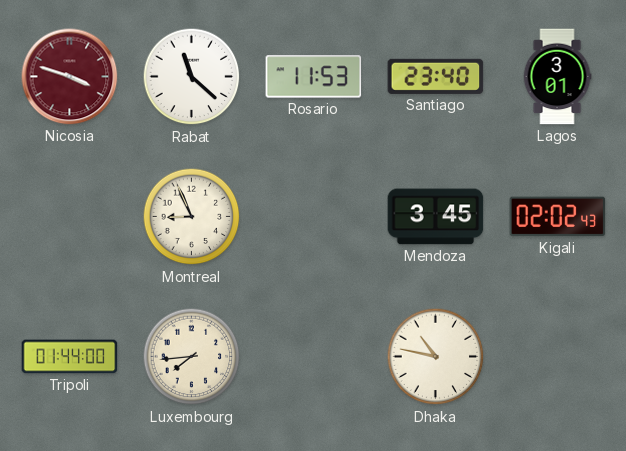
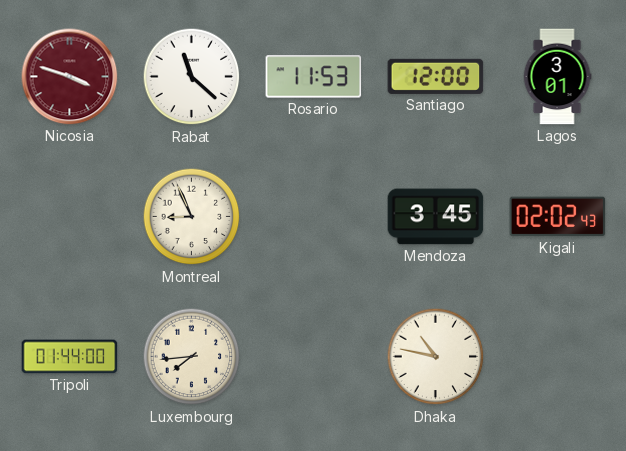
Santiago: 23:40 -> 12:00 (436, 76)
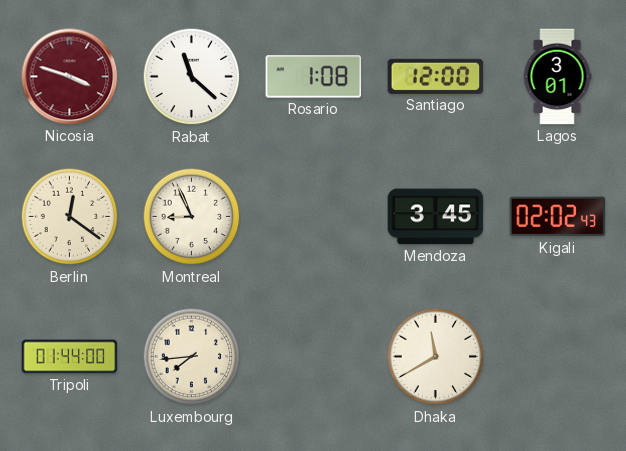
Rosario: 11:53 -> 1:08 (314, 77)
Berlin: none -> 12:21 (70, 217)
Dhaka: 10:47 -> 11:40 (436, 357)
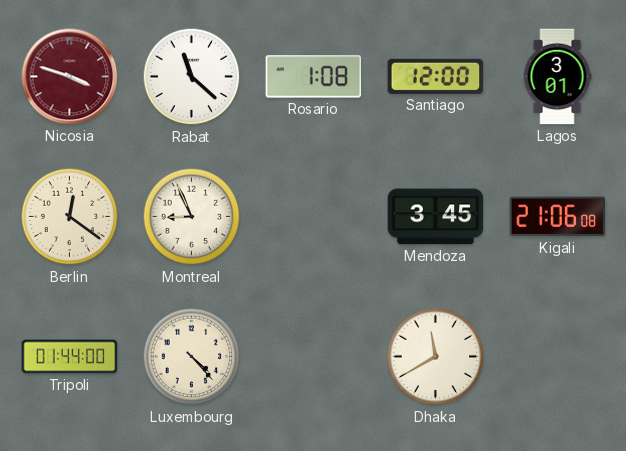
Kigali: 02:02 -> 21:06 (558, 217)
Luxembourg: 7:44 -> 4:23 (192, 357)
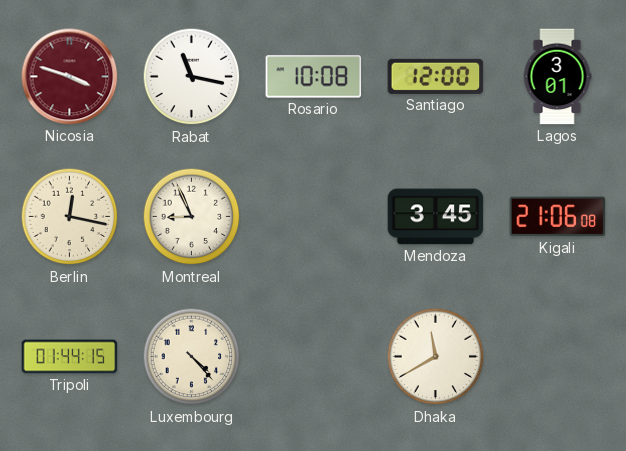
Rabat: 11:22 -> 11:17 (192, 77)
Rosario: 1:08 -> 10:08 (314, 77)
Berlin: 12:21 -> 12:17 (70, 217)
Tripoli: 01:44:00 -> 01:44:15 (70, 357)
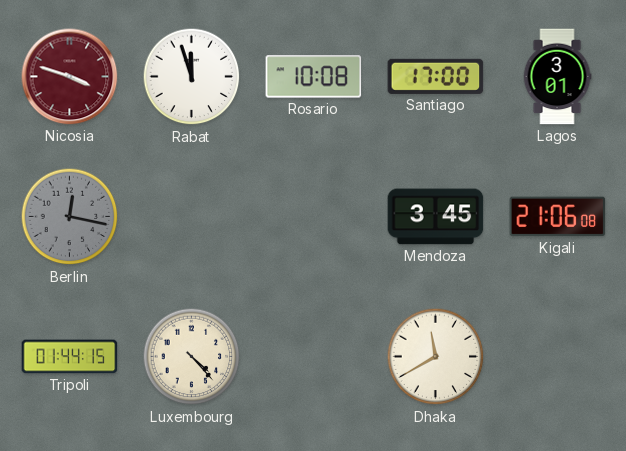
Rabat: 11:17 -> 11:57 (192, 77)
Santiago: 12:00 -> 17:00 (436, 76)
Berlin dial: cream -> grey (70, 217)
Montreal: 8:56 -> none (192, 217)
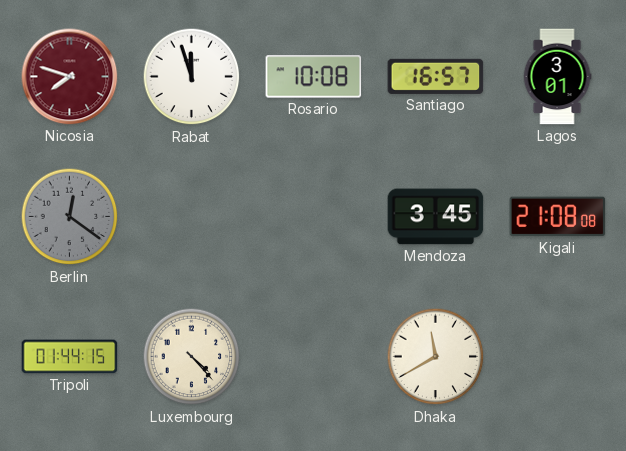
Nicosia: 3:48 -> 7:48 (70, 77)
Santiago: 17:00 -> 16:57 (436, 76)
Berlin: 12:17 -> 12:21 (70, 217)
Kigali: 21:06 -> 21:08 (558, 217)
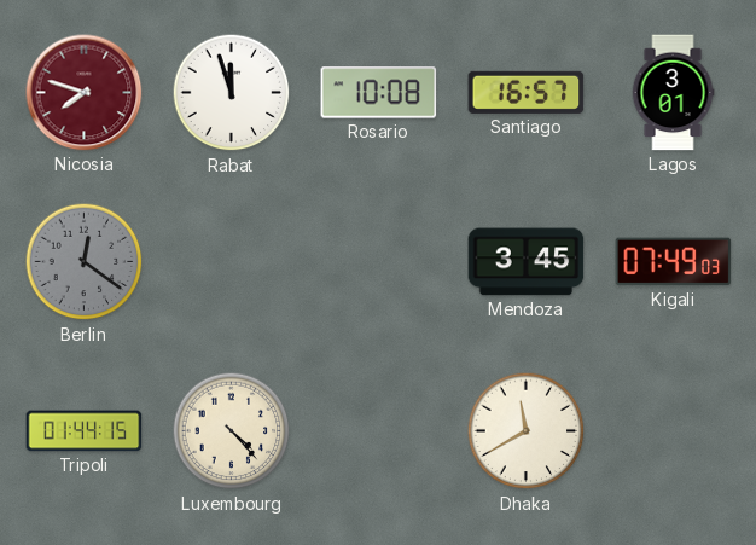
Kigali: 21:08 -> 07:49 (674, 262)
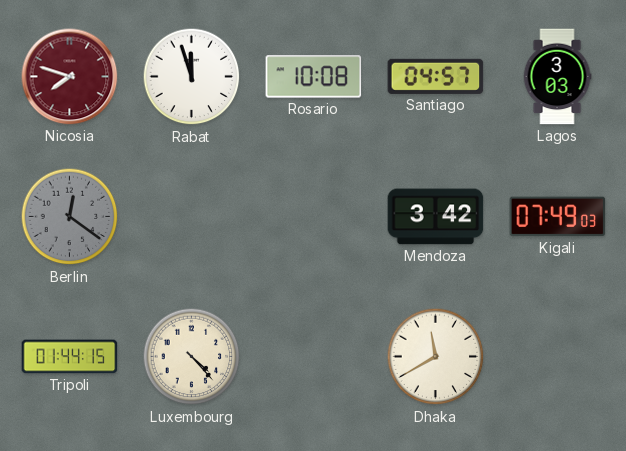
Santiago: 16:57 -> 04:57 (436, 76)
Lagos: 3:01 -> 3:03 (557, 77)
Mendoza: 3:45 -> 3:42 (436, 217)
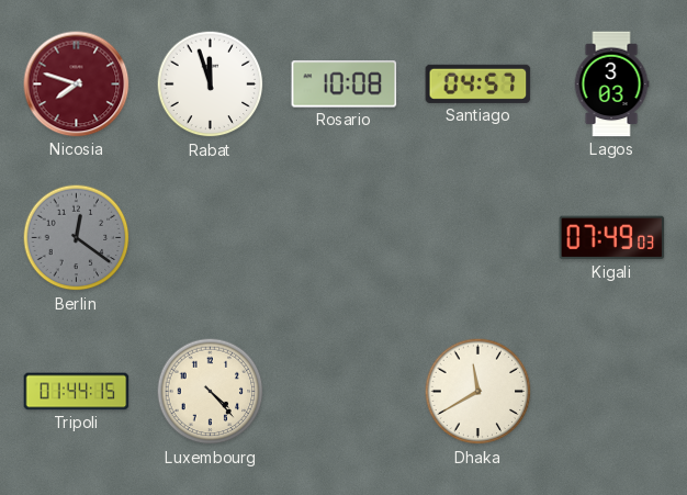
Mendoza: 3:42 -> none (436, 217)
